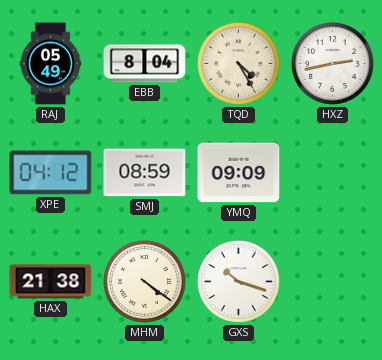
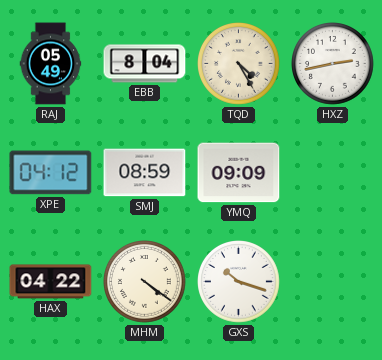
HAX: 21:38 -> 04:22 (51, 282)
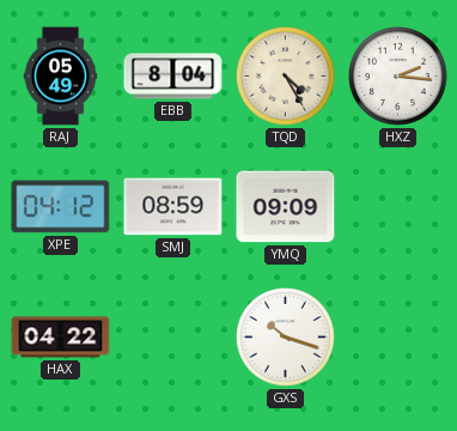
HXZ: 2:43 -> 2:16 (398, 77)
MHM: 4:21 -> none (145, 282)
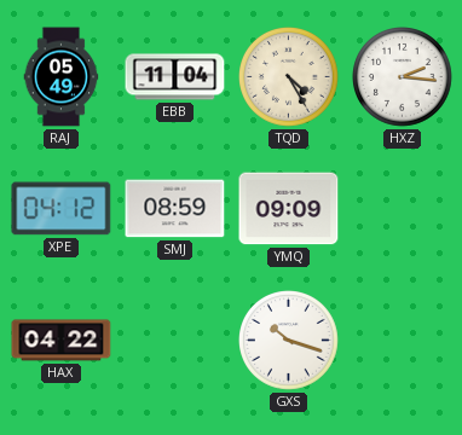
EBB: 8:04 -> 11:04 (175, 77)
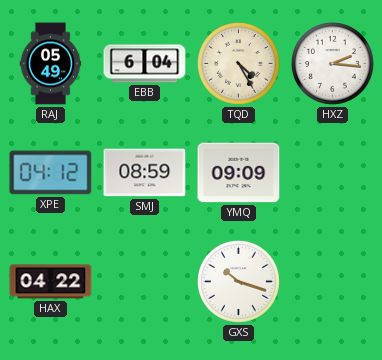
EBB: 11:04 -> 6:04 (145, 64)
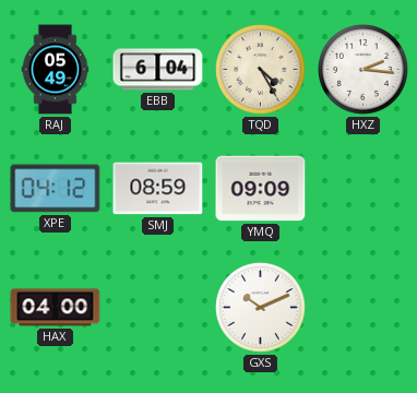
HAX: 04:22 -> 04:00 (56, 308)
GXS: 10:18 -> 10:11 (261, 308)
